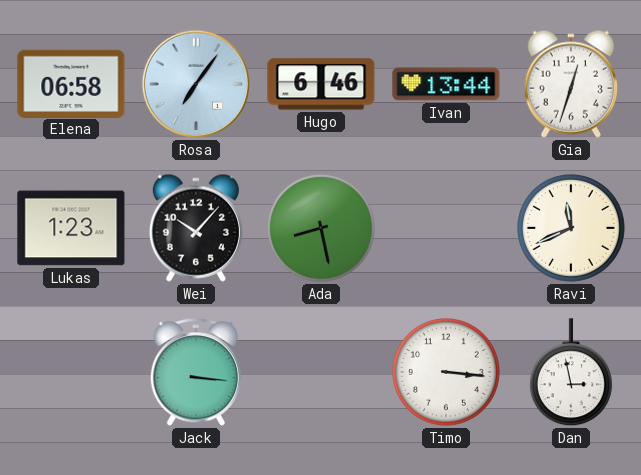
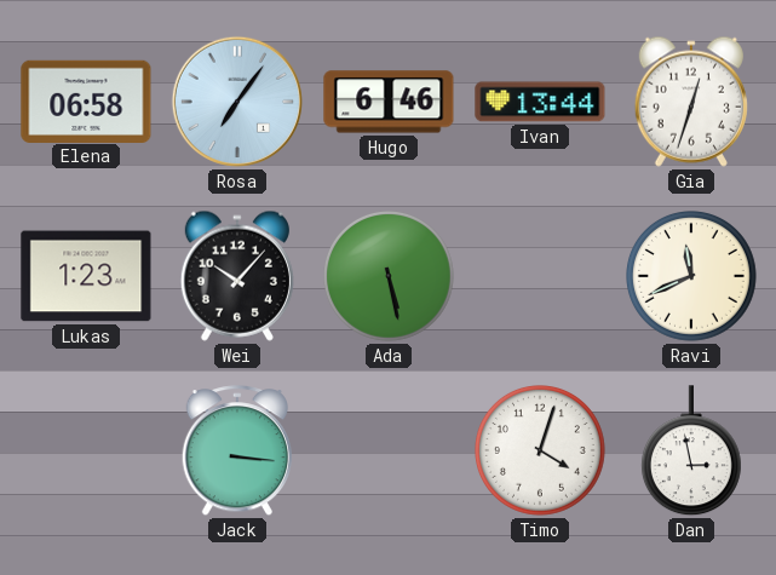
Ada: 8:28 -> 5:28 (390, 277)
Timo: 3:16 -> 4:03 (541, 452)
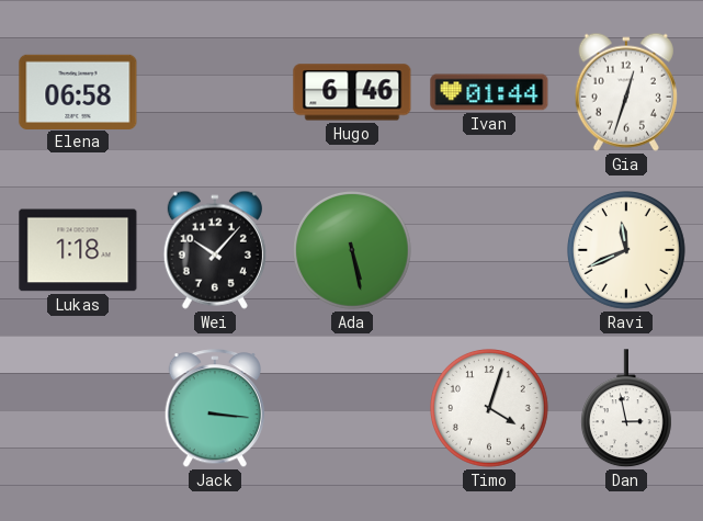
Rosa: 7:06 -> none (237, 102)
Ivan: 13:44 -> 01:44 (489, 92)
Lukas: 1:23 -> 1:18 (78, 250)
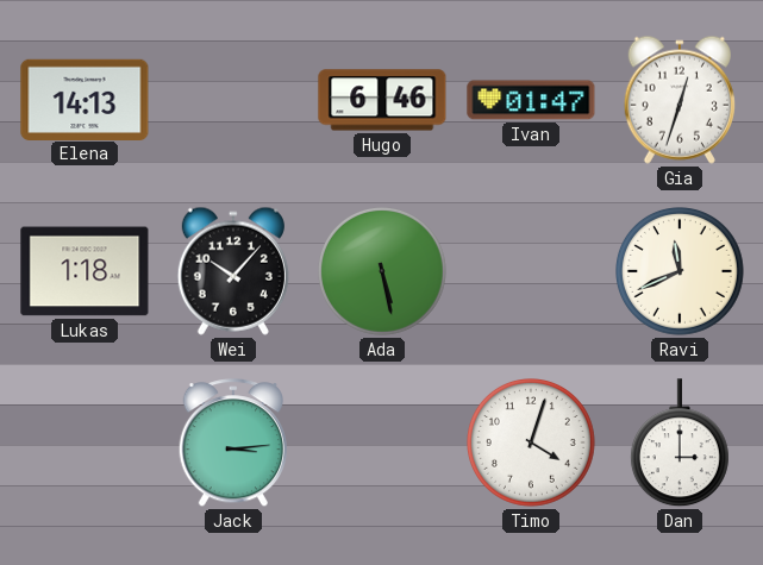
Elena: 06:58 -> 14:13 (85, 99)
Ivan: 01:44 -> 01:47 (531, 100)
Jack: 3:16 -> 3:14 (232, 444)
Dan: 2:58 -> 3:00 (680, 444)
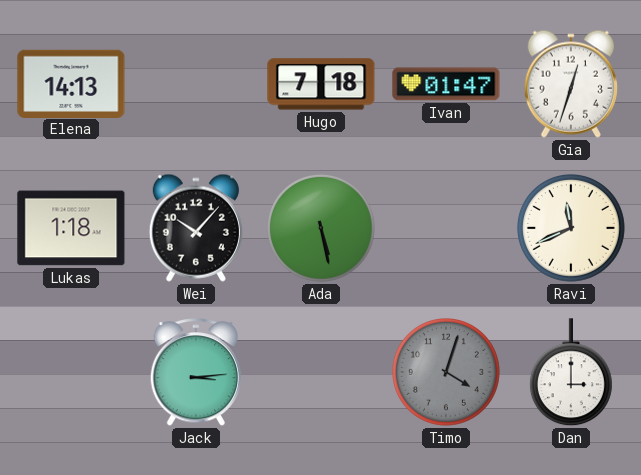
Hugo: 6:46 -> 7:18 (321, 84)
Timo dial: white -> grey (447, 373)
